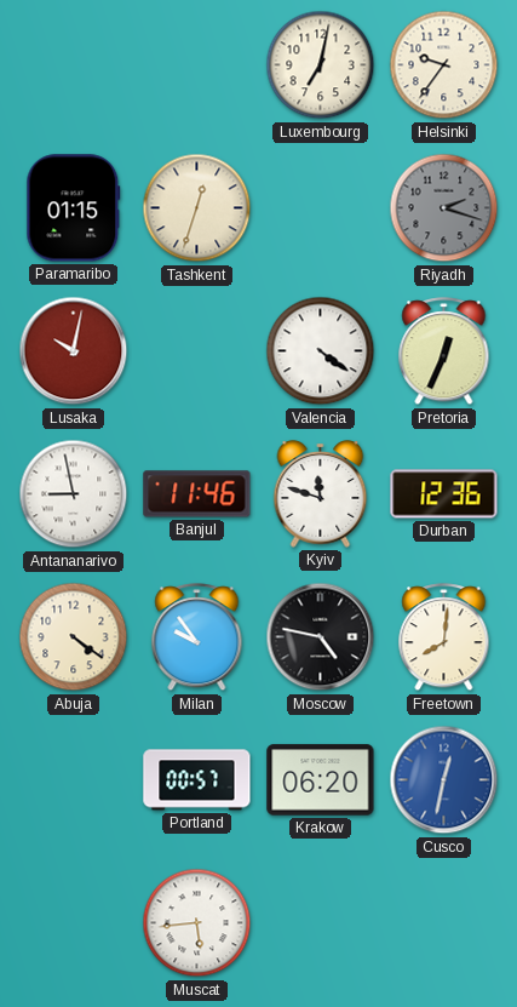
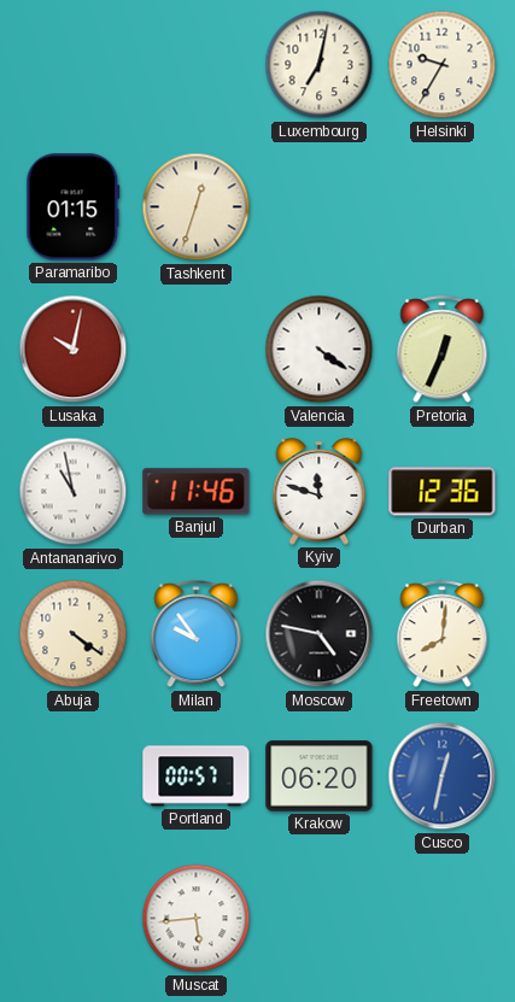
Helsinki: 9:36 -> 9:35 (443, 65)
Riyadh: 2:18 -> none (444, 208)
Antananarivo: 8:58 -> 10:58 (74, 492)
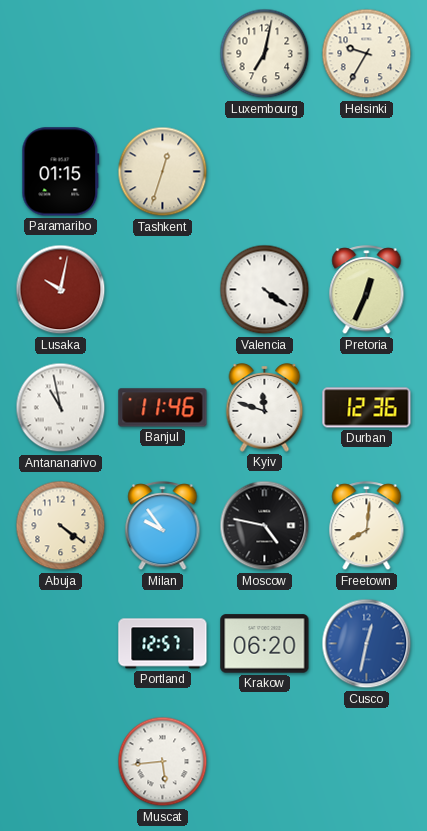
Portland: 00:57 -> 12:57 (163, 644)
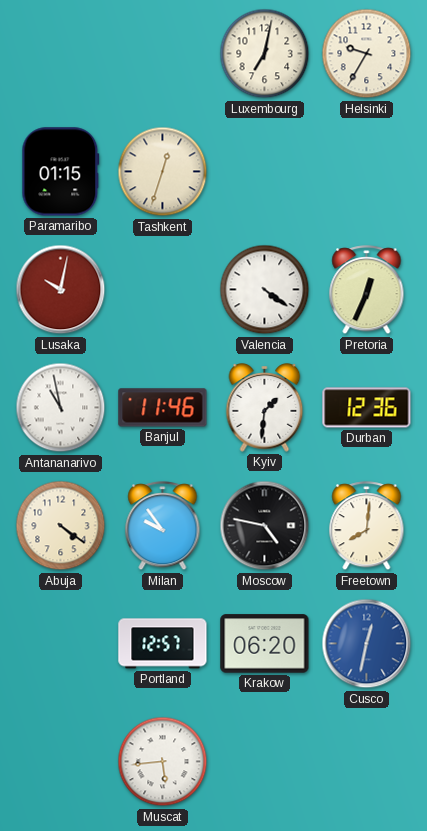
Kyiv: 11:48 -> 1:31 (265, 408)
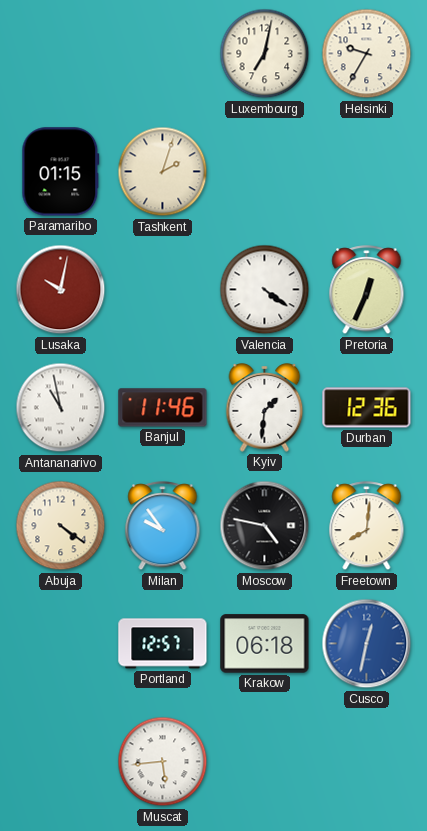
Tashkent: 12:33 -> 2:03 (163, 172)
Krakow: 06:20 -> 06:18 (265, 644)
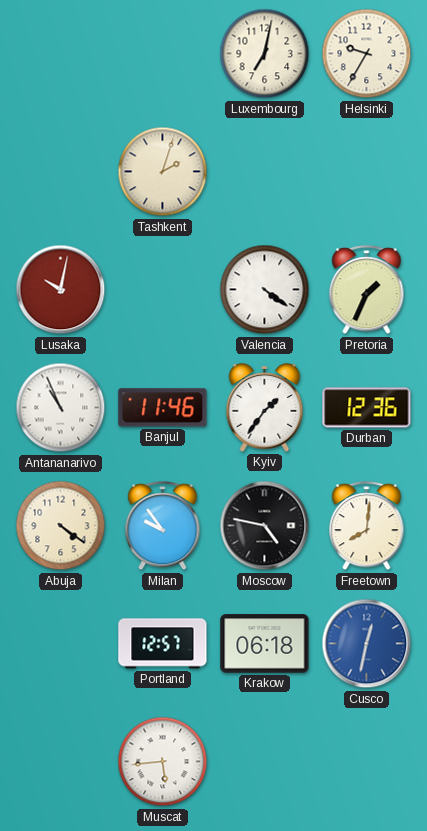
Paramaribo: 01:15 -> none (61, 172)
Pretoria: 12:34 -> 1:34 (367, 290)
Antananarivo: 10:58 -> 10:56 (61, 408)
Kyiv: 1:31 -> 1:36 (265, 408)
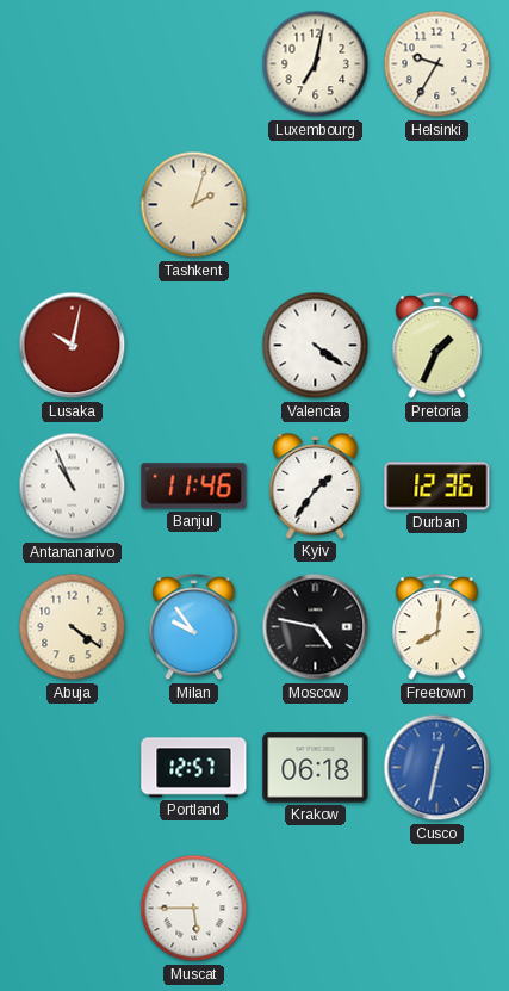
Muscat: 5:44 -> 5:45 (194, 909)
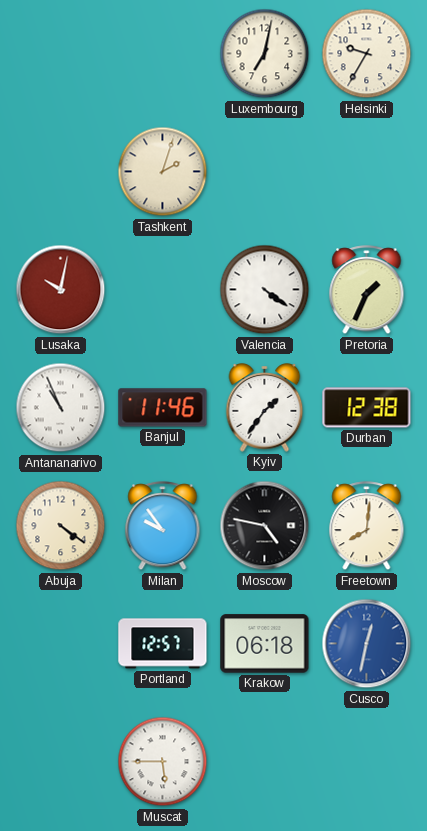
Durban: 12:36 -> 12:38 (367, 408)
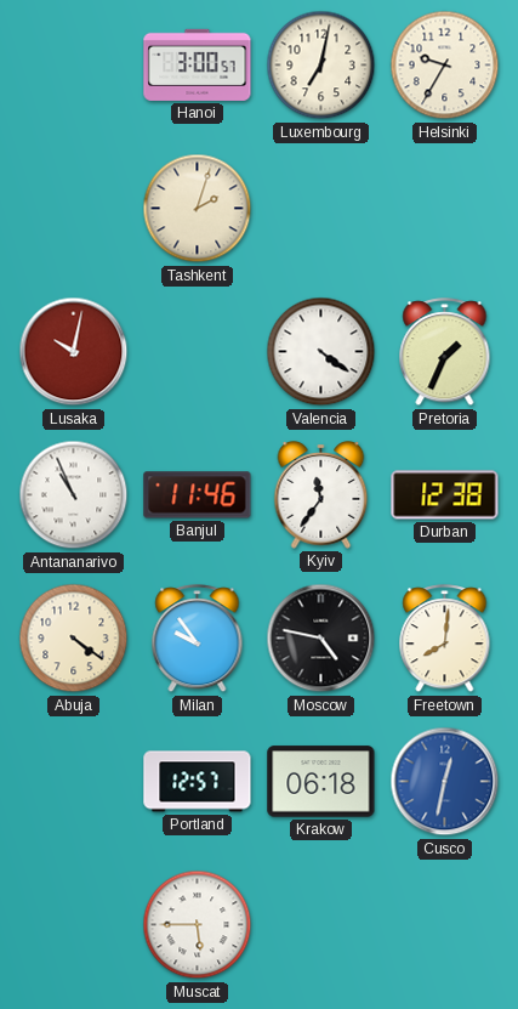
Hanoi: none -> 3:00 (198, 64)
Kyiv: 1:36 -> 11:36 (321, 495)
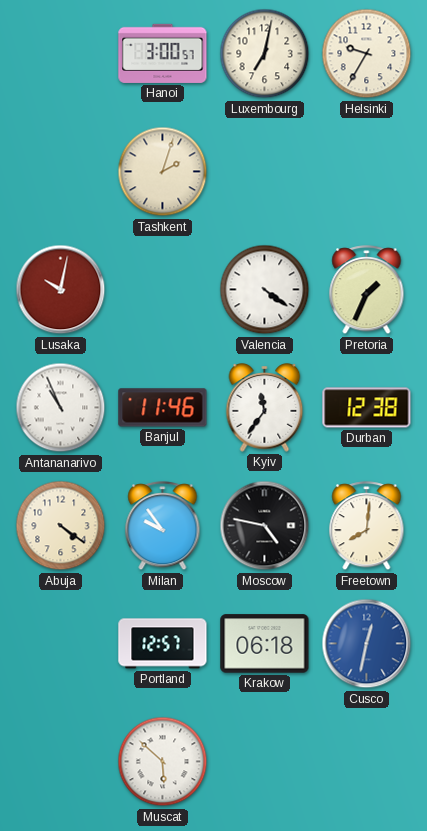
Muscat: 5:45 -> 5:52 (163, 762)
